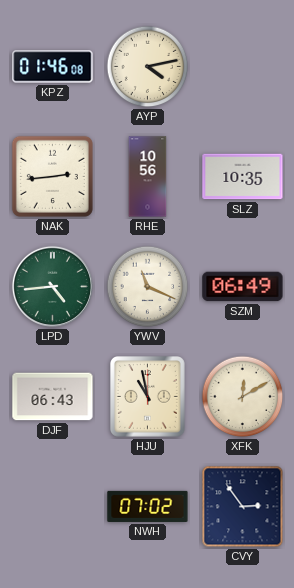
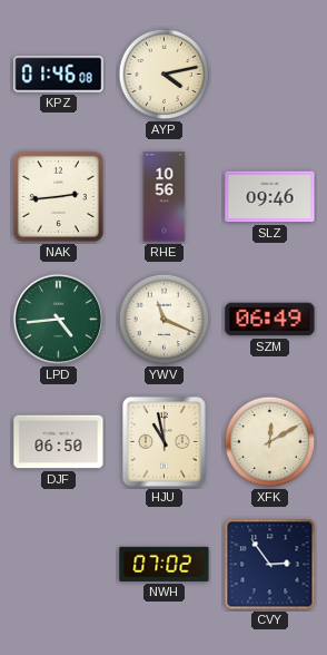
SLZ: 10:35 -> 09:46 (270, 197)
DJF: 06:43 -> 06:50 (59, 442)
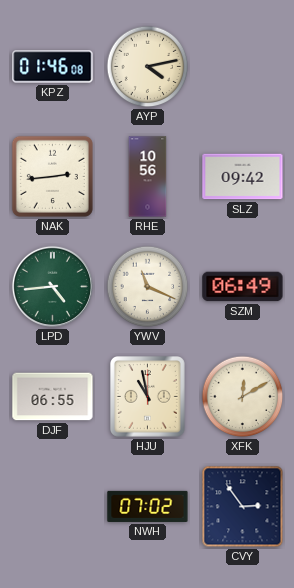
SLZ: 09:46 -> 09:42 (243, 177)
DJF: 06:50 -> 06:55 (53, 397)
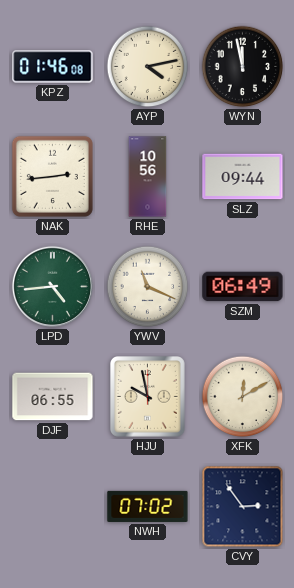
WYN: none -> 11:58 (243, 67)
SLZ: 09:42 -> 09:44 (243, 177)
HJU: 10:58 -> 9:58 (148, 397)
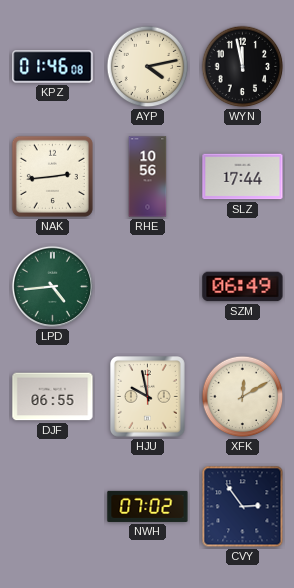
SLZ: 09:44 -> 17:44 (243, 177)
YWV: 11:19 -> none (148, 287)
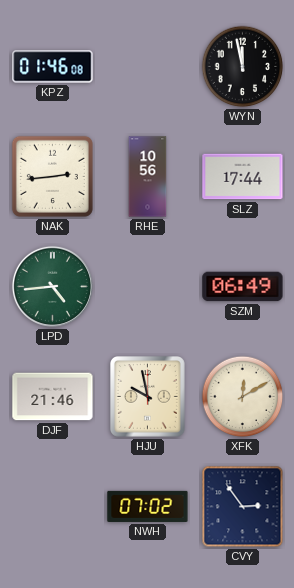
AYP: 4:13 -> none (148, 67)
DJF: 06:55 -> 21:46 (53, 397)
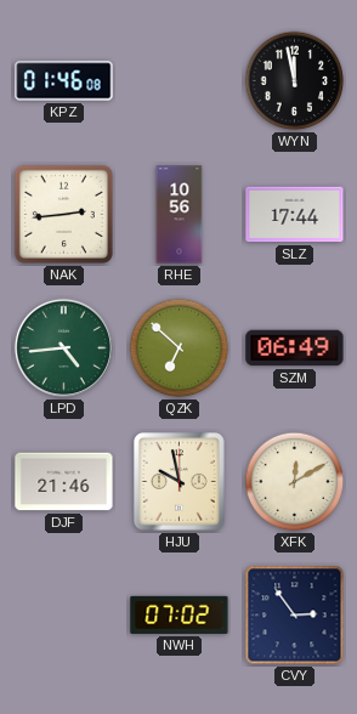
QZK: none -> 6:52 (180, 348)
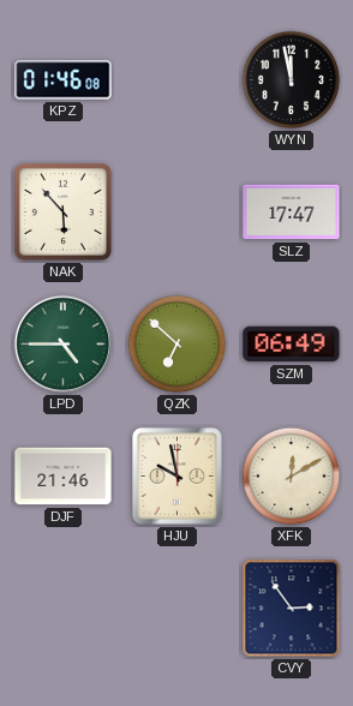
NAK: 2:44 -> 5:53 (62, 211)
RHE: 10:56 -> none (180, 215)
SLZ: 17:44 -> 17:47 (292, 213)
LPD: 4:44 -> 4:45 (62, 343)
NWH: 07:02 -> none (180, 614)
